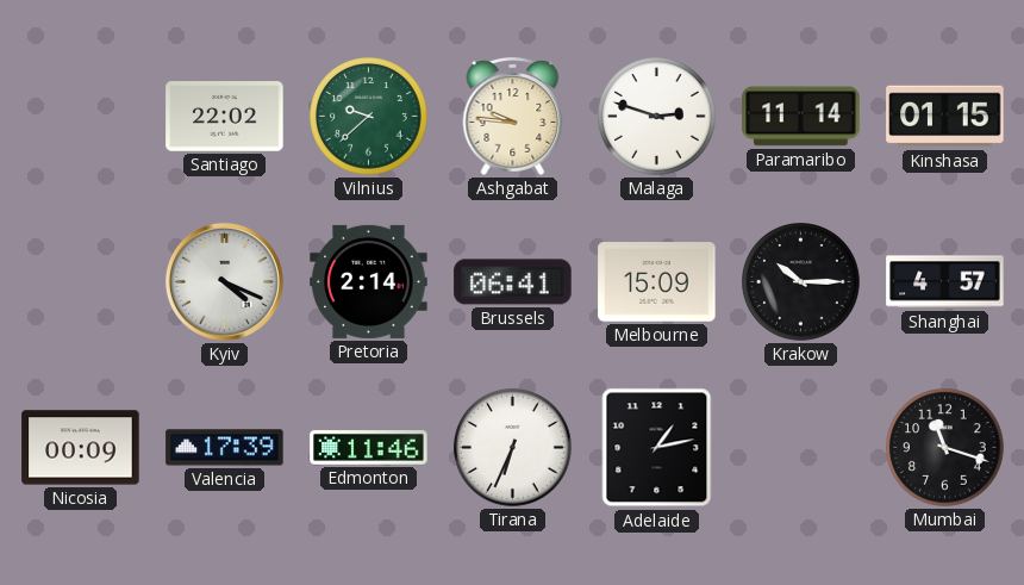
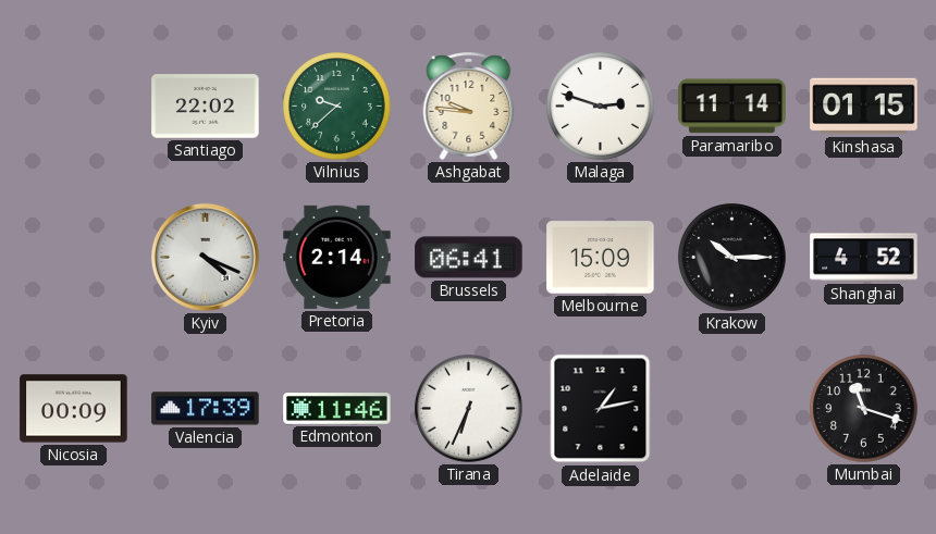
Shanghai: 4:57 -> 4:52 (864, 258)
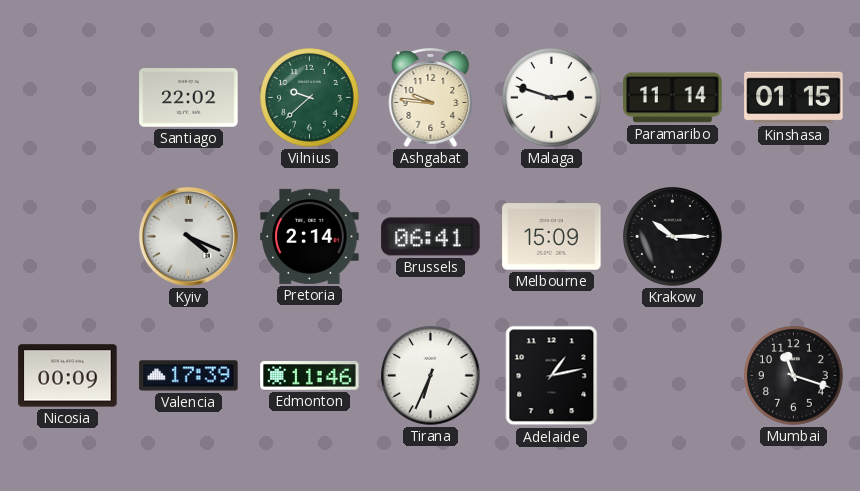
Shanghai: 4:52 -> none (864, 258)
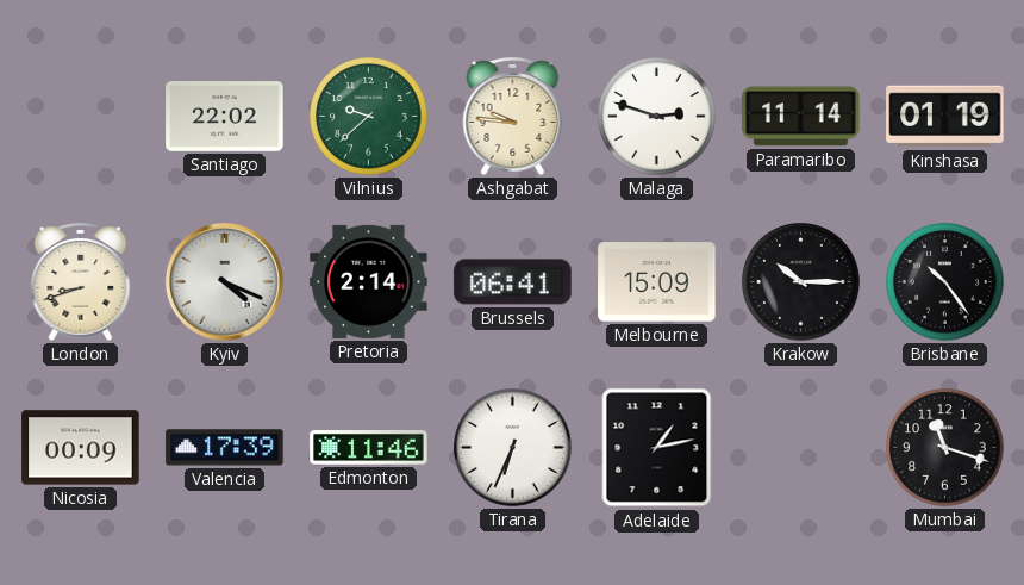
Kinshasa: 01:15 -> 01:19 (945, 117)
London: none -> 8:42 (81, 281)
Brisbane: none -> 10:24 (945, 282)
